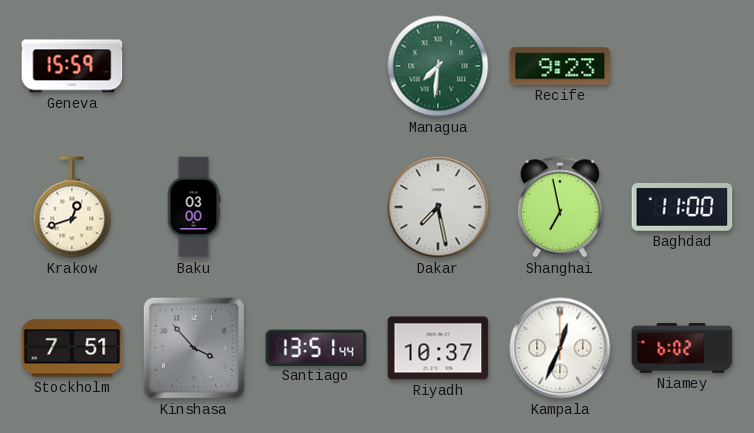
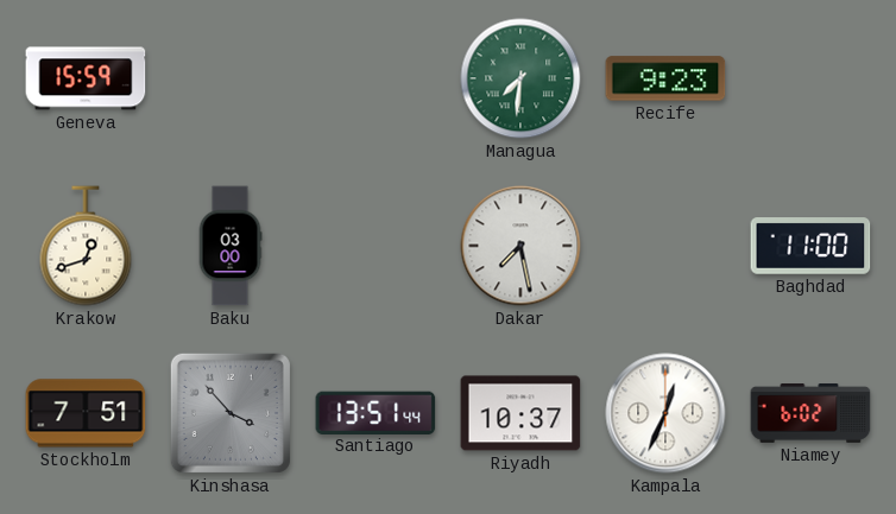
Shanghai: 6:58 -> none (560, 207)
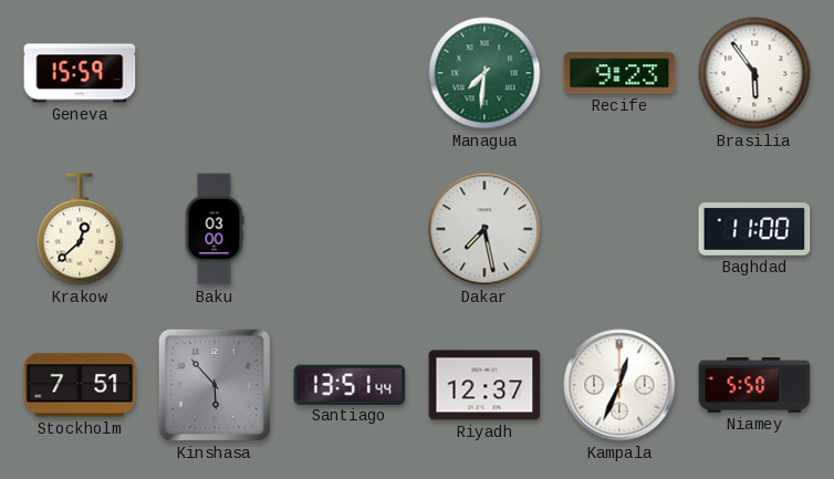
Brasilia: none -> 5:54 (754, 73)
Krakow: 12:42 -> 12:38 (80, 229)
Kinshasa: 3:53 -> 5:53 (215, 385)
Riyadh: 10:37 -> 12:37 (484, 385)
Niamey: 6:02 -> 5:50 (754, 385)
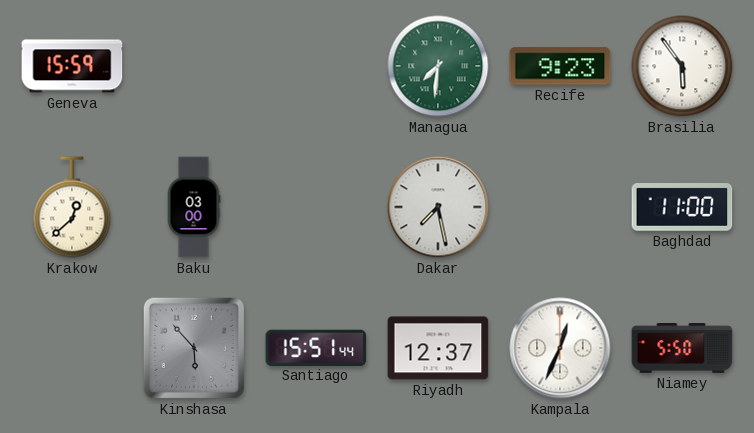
Stockholm: 7:51 -> none (80, 385)
Santiago: 13:51 -> 15:51 (316, 347)
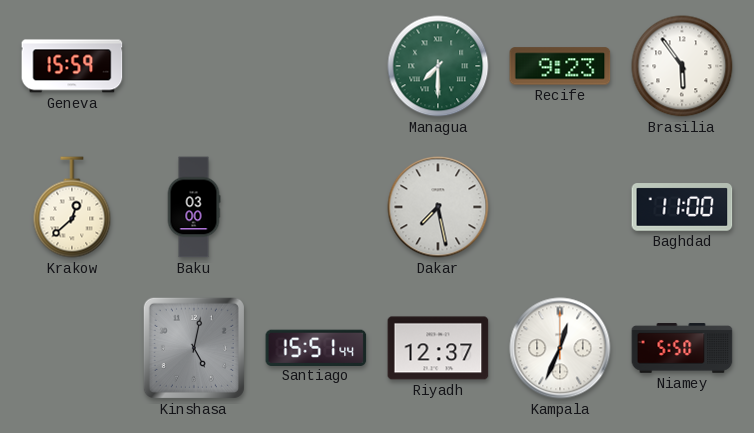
Managua: 7:31 -> 7:30 (438, 66)
Kinshasa: 5:53 -> 5:02 (194, 348)
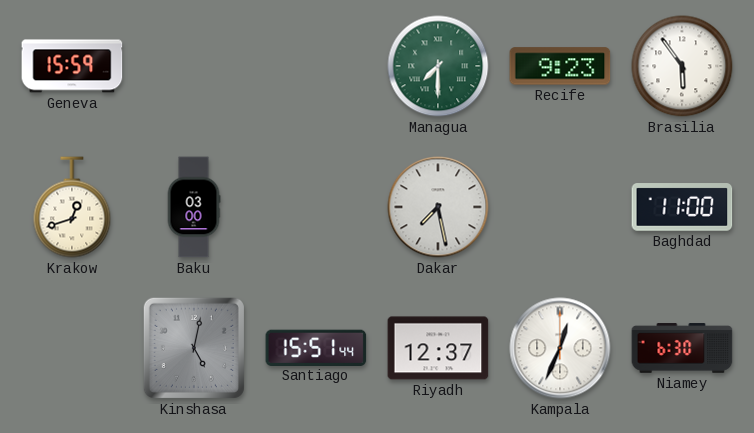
Krakow: 12:38 -> 12:42 (72, 207)
Niamey: 5:50 -> 6:30 (682, 348)
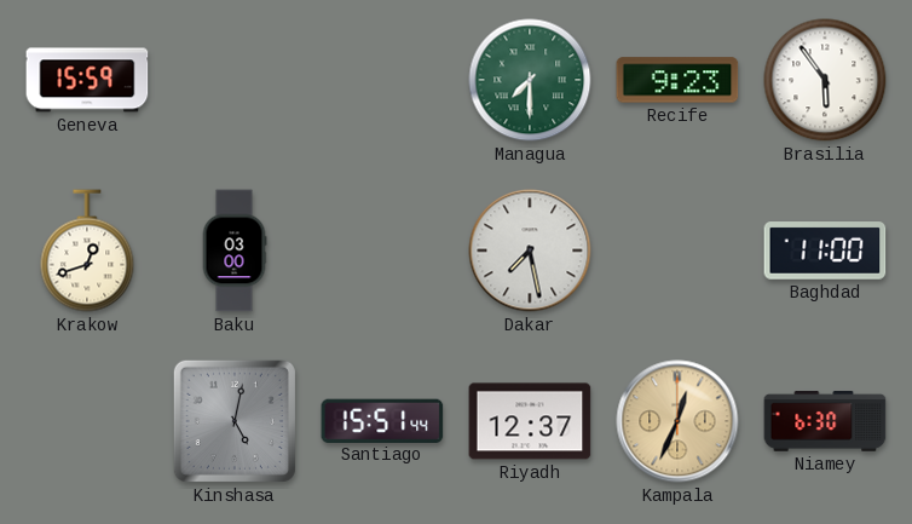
Kampala dial: white -> champagne (677, 421)
